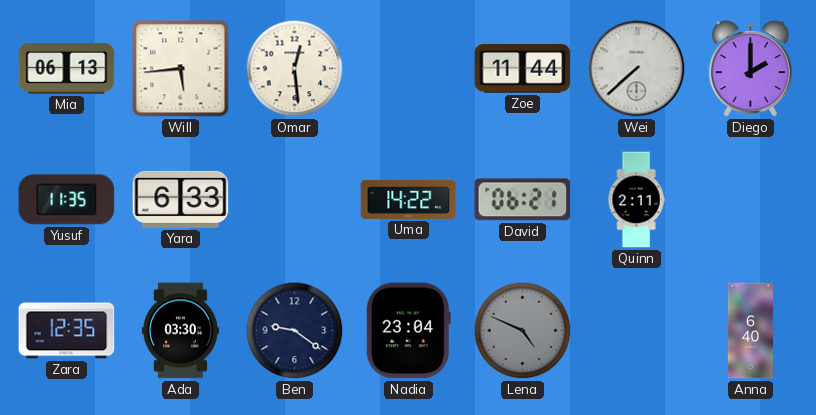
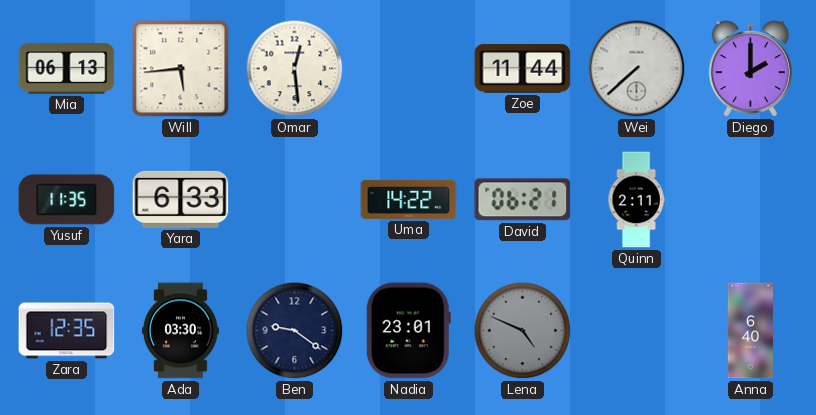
Nadia: 23:04 -> 23:01 (408, 331)
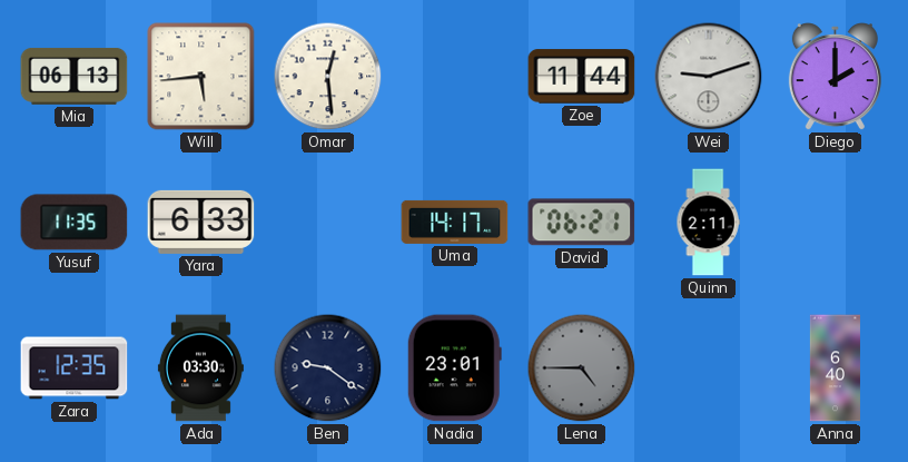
Wei: 7:38 -> 9:12 (709, 77)
Uma: 14:22 -> 14:17 (455, 222)
Lena: 4:49 -> 4:45 (582, 368)
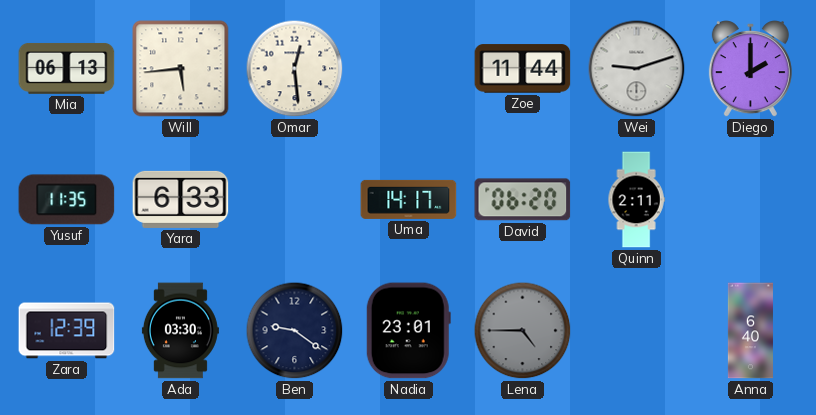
David: 06:21 -> 06:20 (523, 200)
Zara: 12:35 -> 12:39 (67, 331)
